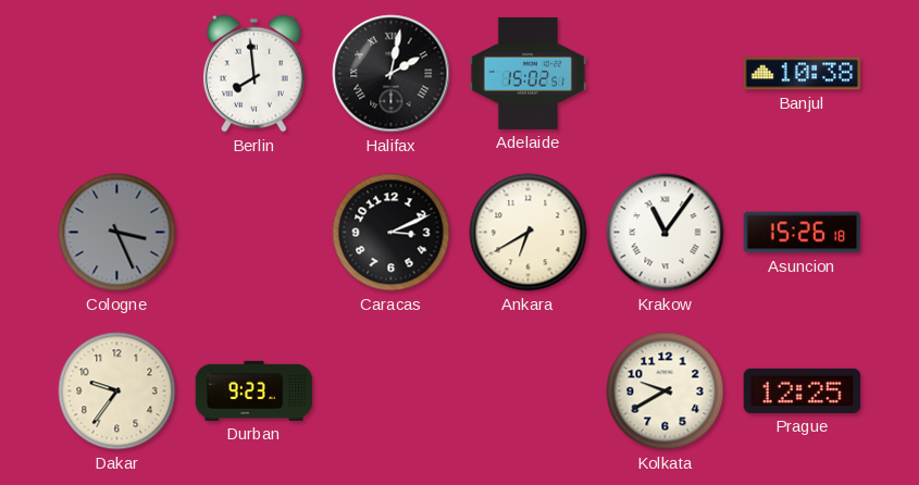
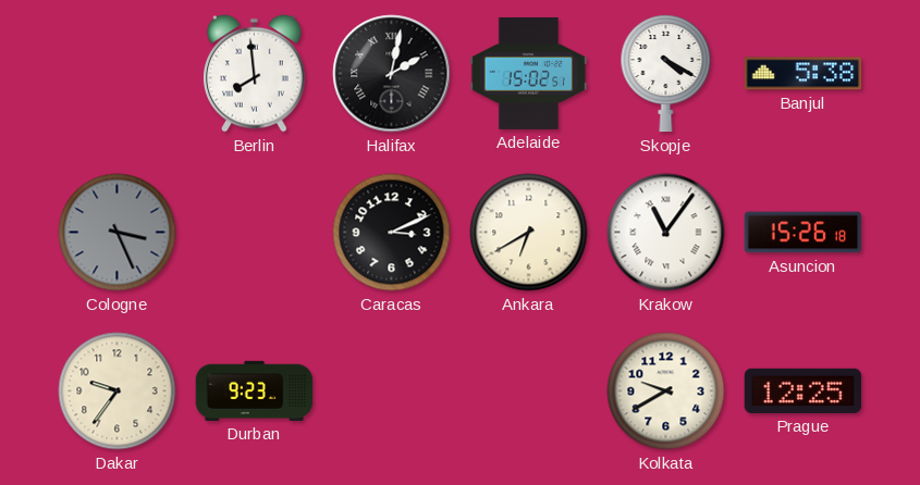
Skopje: none -> 4:20 (666, 74)
Banjul: 10:38 -> 5:38 (804, 74)
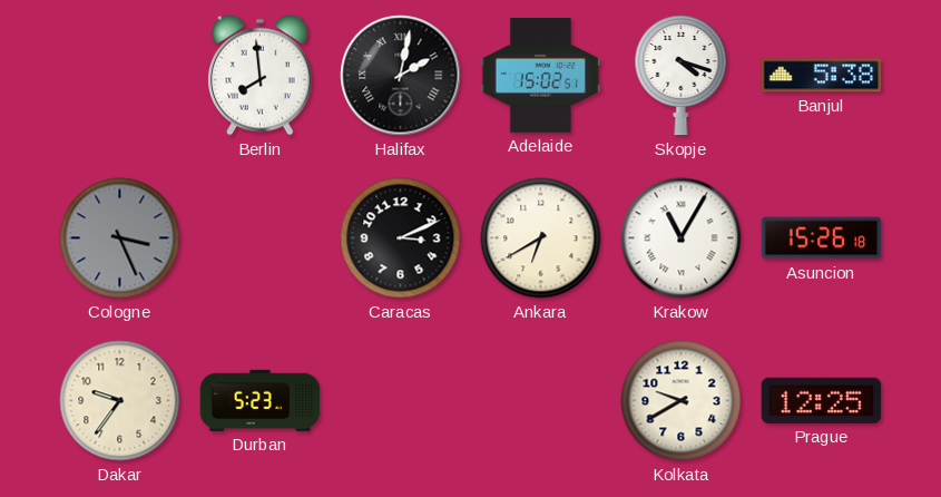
Skopje: 4:20 -> 4:18 (682, 76)
Krakow: 11:06 -> 11:05 (682, 238)
Durban: 9:23 -> 5:23 (261, 400)
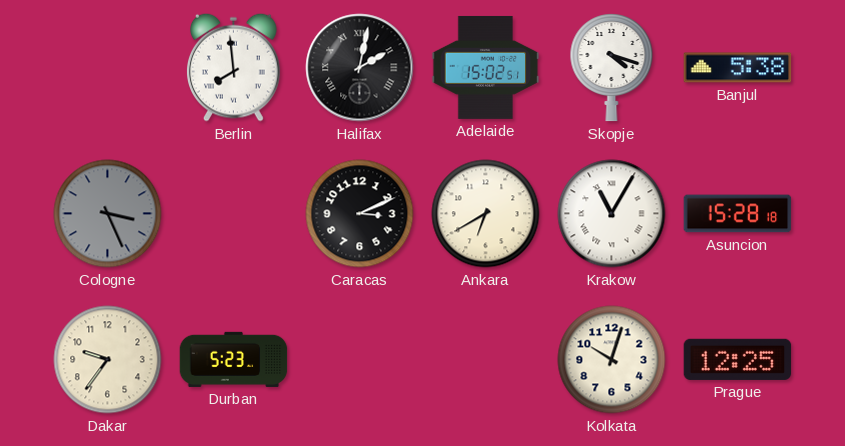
Asuncion: 15:26 -> 15:28 (738, 214)
Kolkata: 9:40 -> 10:03 (612, 360)
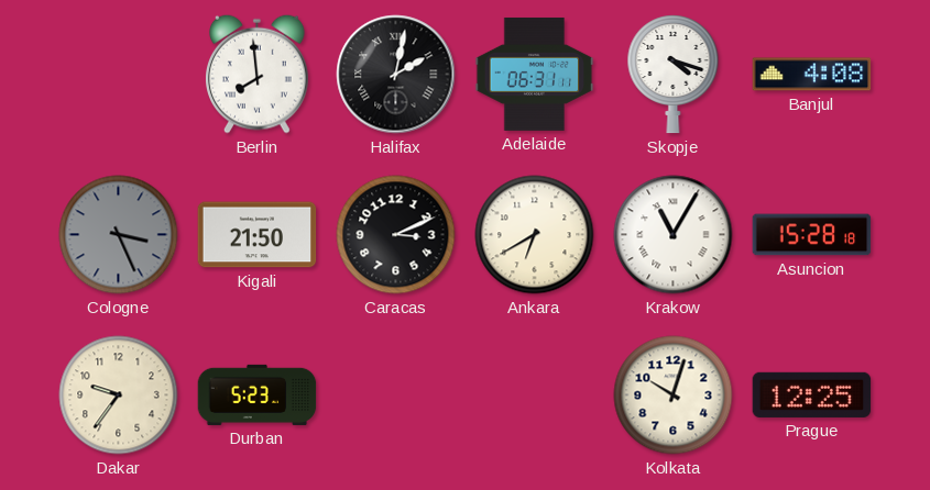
Adelaide: 15:02 -> 06:31 (535, 74)
Banjul: 5:38 -> 4:08 (812, 75)
Kigali: none -> 21:50 (258, 235)
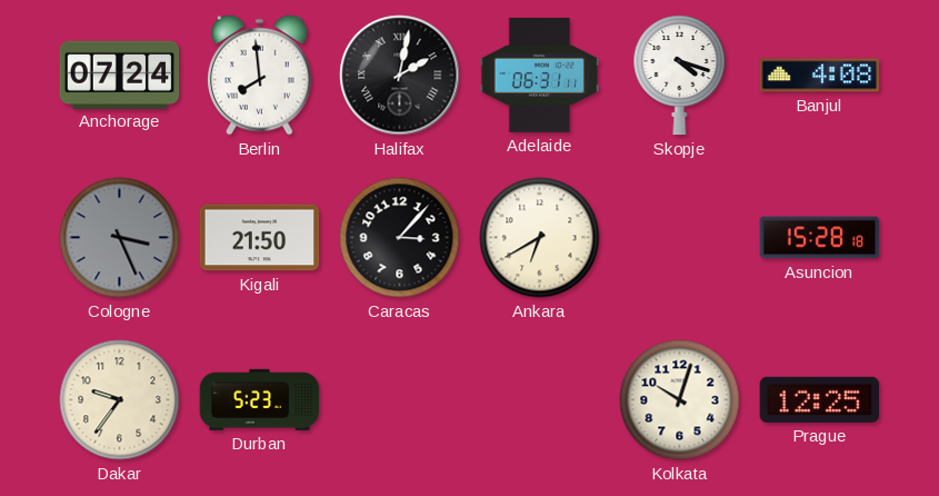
Anchorage: none -> 07:24 (120, 75)
Caracas: 3:11 -> 3:07 (400, 238)
Krakow: 11:05 -> none (674, 235)
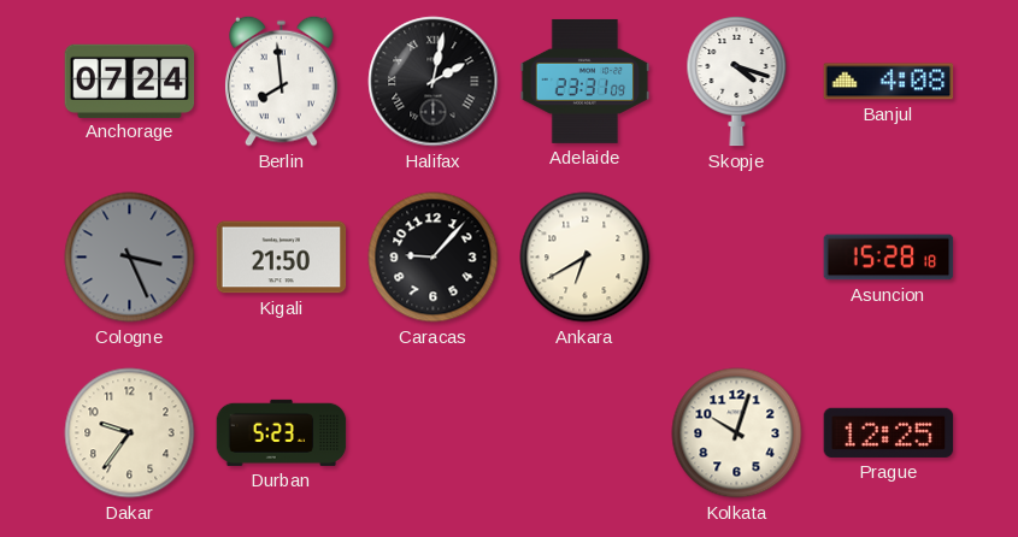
Adelaide: 06:31 -> 23:31 (586, 81)
Caracas: 3:07 -> 9:07 (434, 258)
